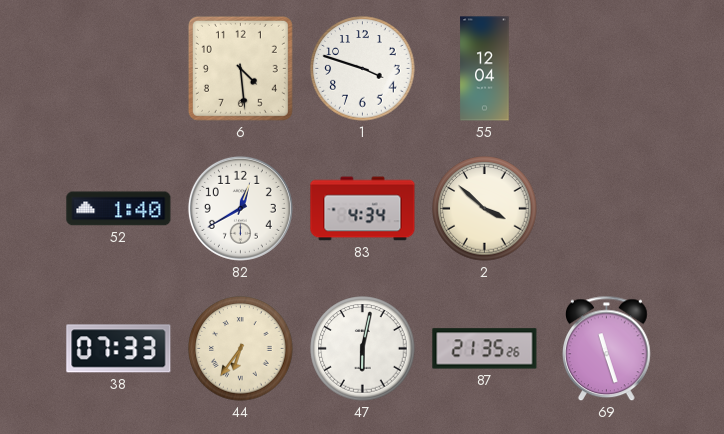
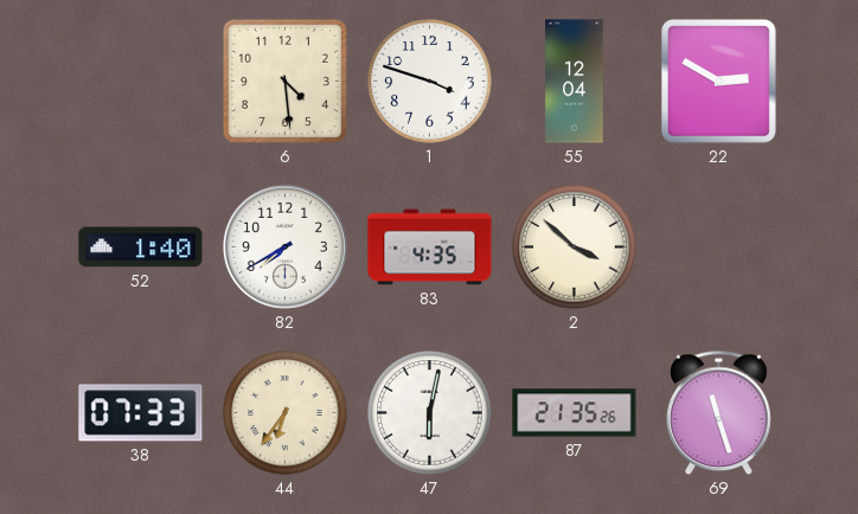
22: none -> 2:50 (719, 82)
82: 12:40 -> 7:40 (284, 246)
83: 4:34 -> 4:35 (430, 248)
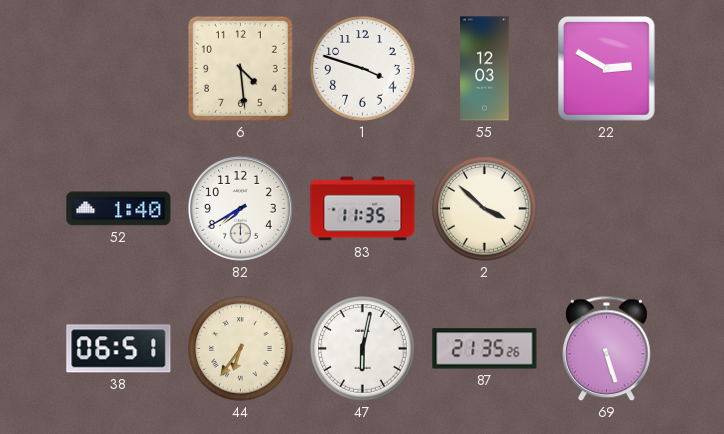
55: 12:04 -> 12:03 (485, 69)
83: 4:35 -> 11:35 (363, 209)
38: 07:33 -> 06:51 (119, 349)
69: 11:27 -> 5:27 (607, 349)
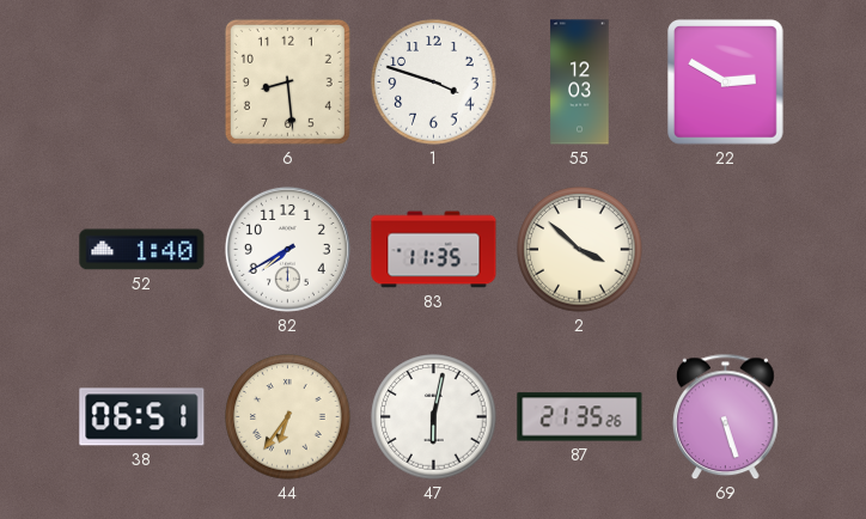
6: 4:29 -> 8:29 (287, 81)
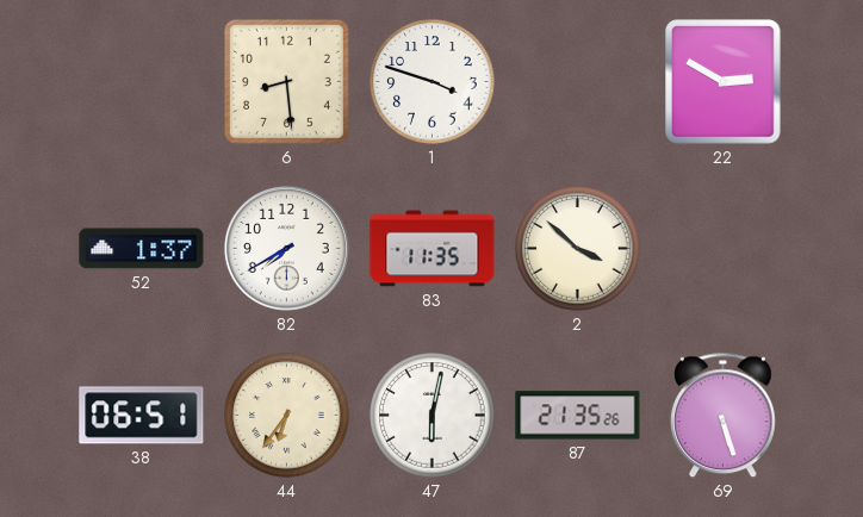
55: 12:03 -> none (580, 83)
52: 1:40 -> 1:37 (142, 249)
